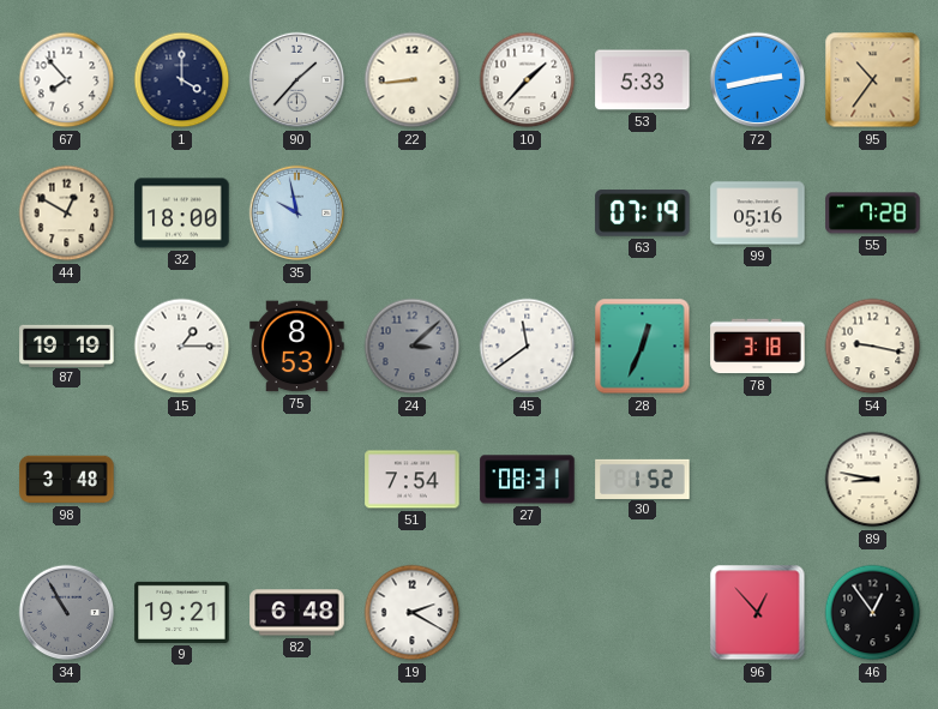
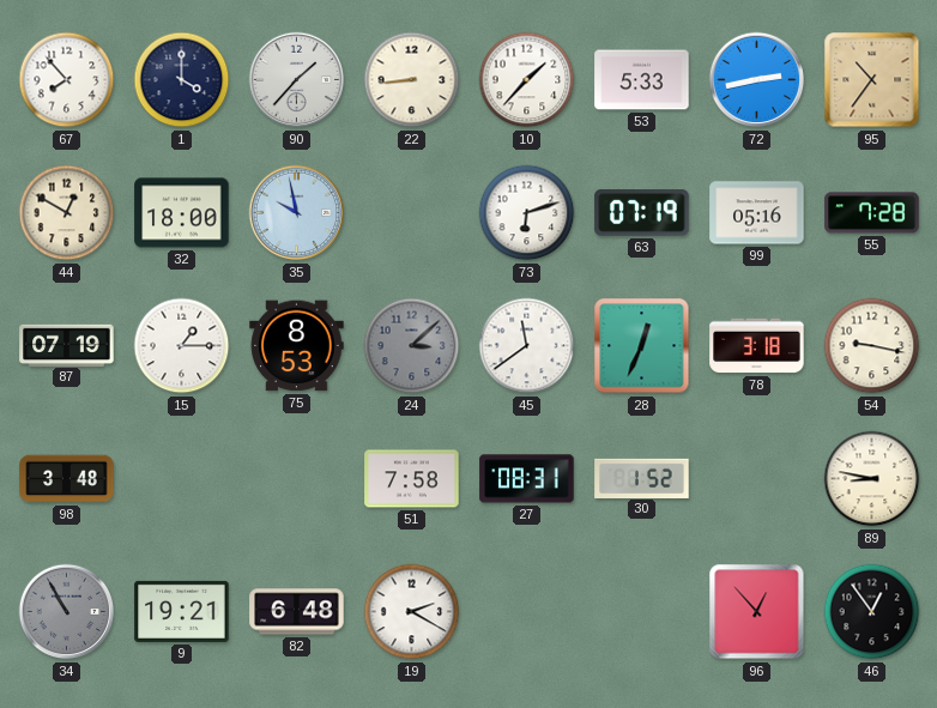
73: none -> 6:12 (527, 213)
87: 19:19 -> 07:19 (67, 345)
51: 7:54 -> 7:58 (412, 479)
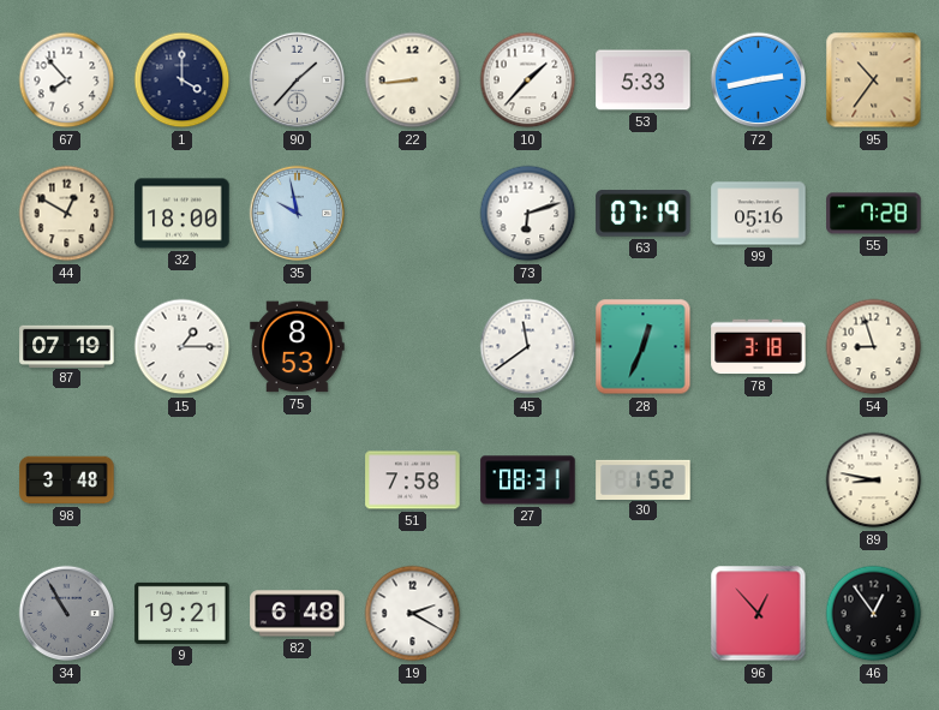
24: 3:08 -> none (412, 346)
54: 9:17 -> 8:57 (874, 347)
